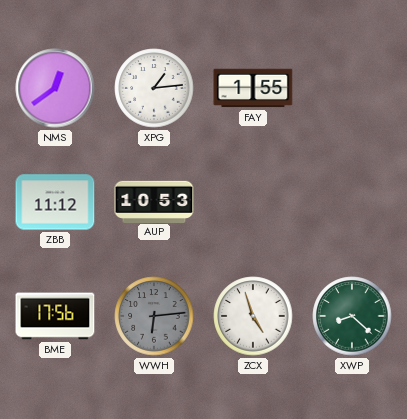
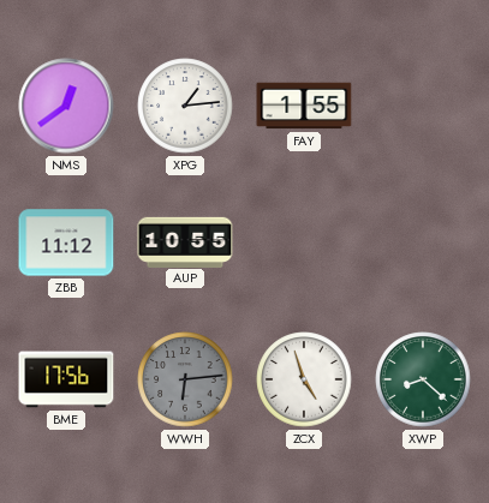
AUP: 10:53 -> 10:55 (185, 241)
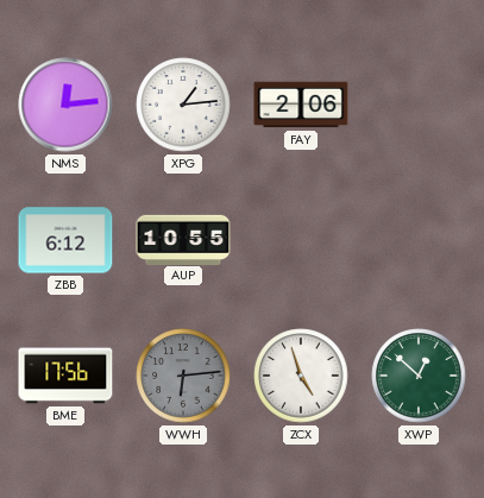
NMS: 12:39 -> 12:14 (65, 105)
FAY: 1:55 -> 2:06 (301, 105)
ZBB: 11:12 -> 6:12 (65, 240)
XWP: 8:22 -> 12:52 (419, 376)
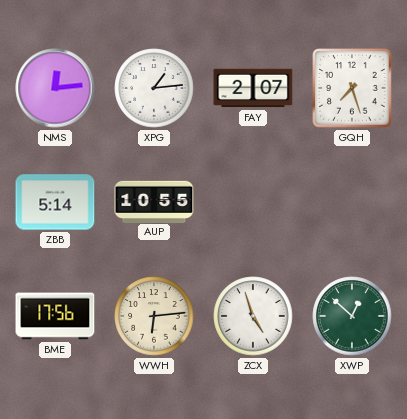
FAY: 2:06 -> 2:07 (253, 88)
GQH: none -> 7:27 (352, 88)
ZBB: 6:12 -> 5:14 (55, 202)
WWH dial: grey -> cream (154, 316)
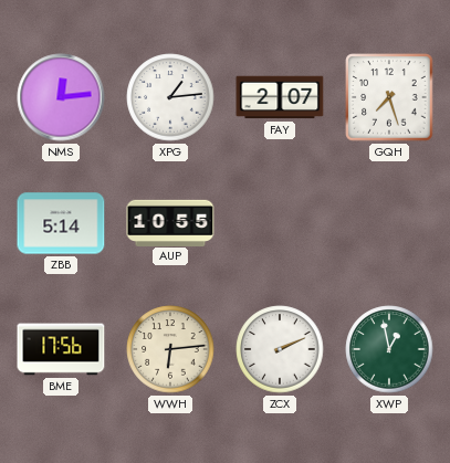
ZCX: 4:57 -> 2:11 (280, 349)
XWP: 12:52 -> 12:58 (389, 349)
